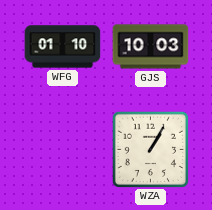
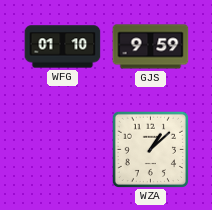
GJS: 10:03 -> 9:59 (151, 47)
WZA: 1:05 -> 1:08 (150, 149)
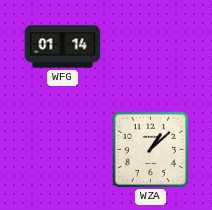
WFG: 01:10 -> 01:14 (63, 47)
GJS: 9:59 -> none (151, 47)
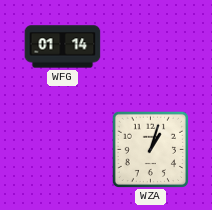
WZA: 1:08 -> 1:03 (150, 149)
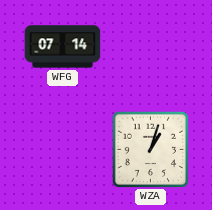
WFG: 01:14 -> 07:14 (63, 47)
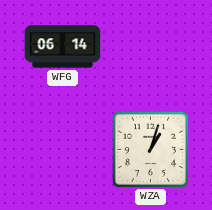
WFG: 07:14 -> 06:14 (63, 47)
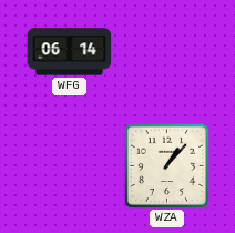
WZA: 1:03 -> 1:07 (166, 165)
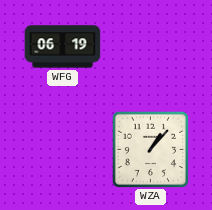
WFG: 06:14 -> 06:19 (63, 47)
